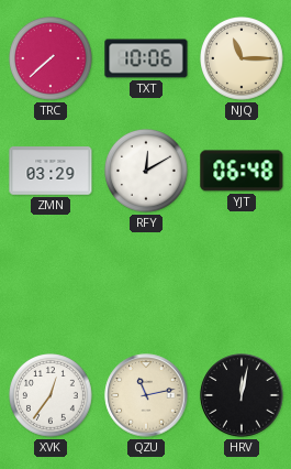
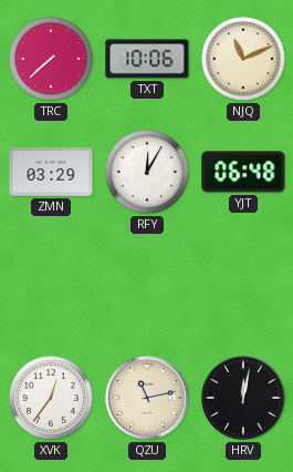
NJQ: 11:15 -> 11:11 (244, 60)
RFY: 12:10 -> 12:05 (148, 173)
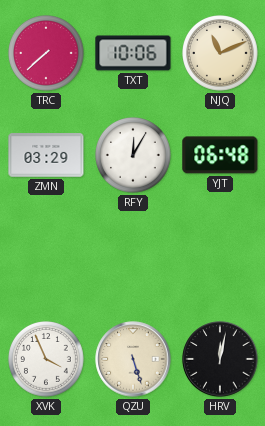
XVK: 12:36 -> 3:56 (47, 360)
QZU: 11:13 -> 5:27 (133, 359)
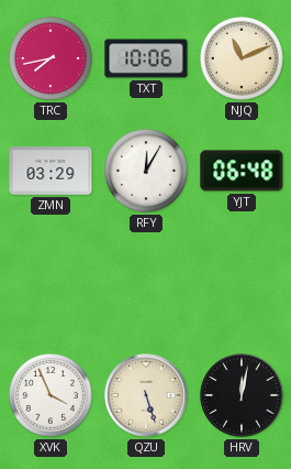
TRC: 7:38 -> 7:43 (52, 59)
